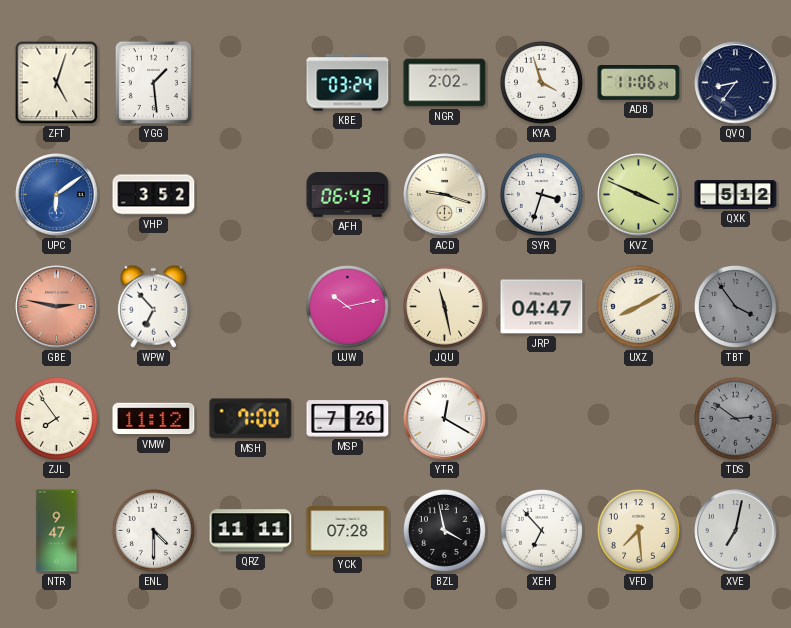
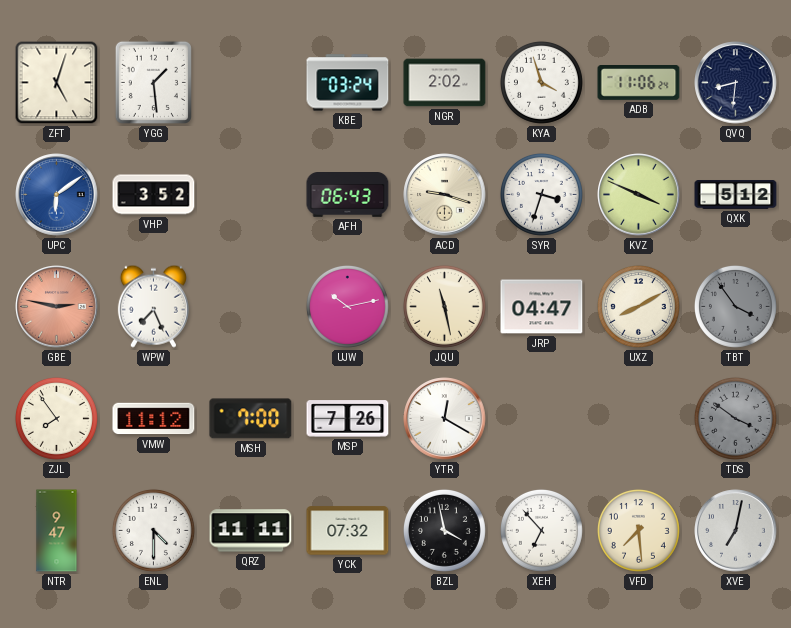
QVQ: 8:36 -> 8:31 (736, 83)
WPW: 6:53 -> 7:26 (153, 306)
TDS: 2:51 -> 3:51 (735, 418)
YCK: 07:28 -> 07:32 (348, 531)
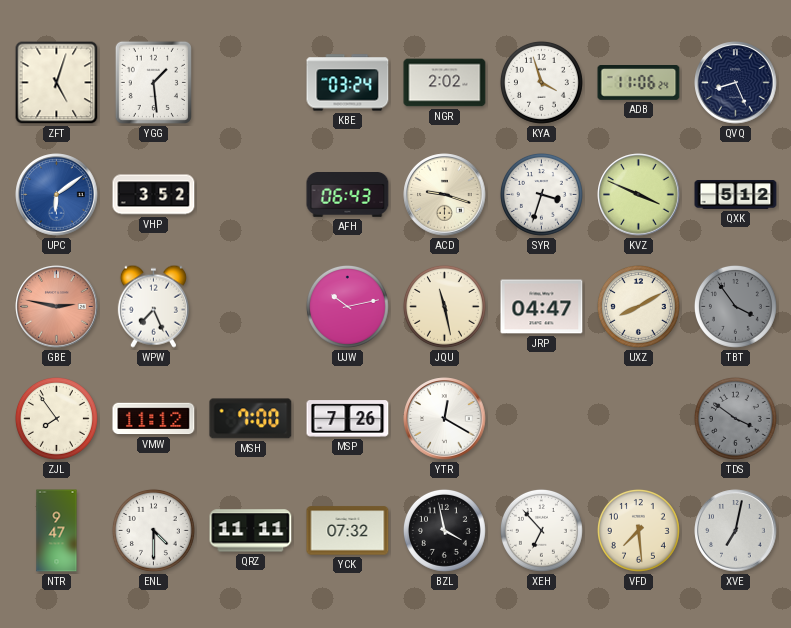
QVQ: 8:31 -> 8:26 (736, 83)
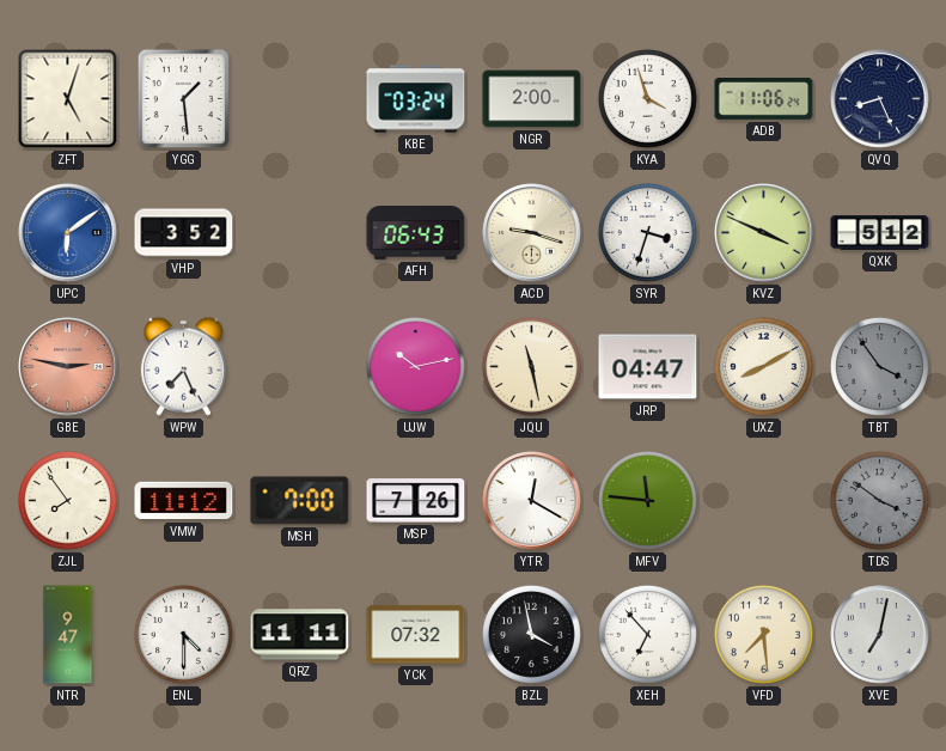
NGR: 2:02 -> 2:00 (532, 99)
MFV: none -> 11:46 (647, 500)
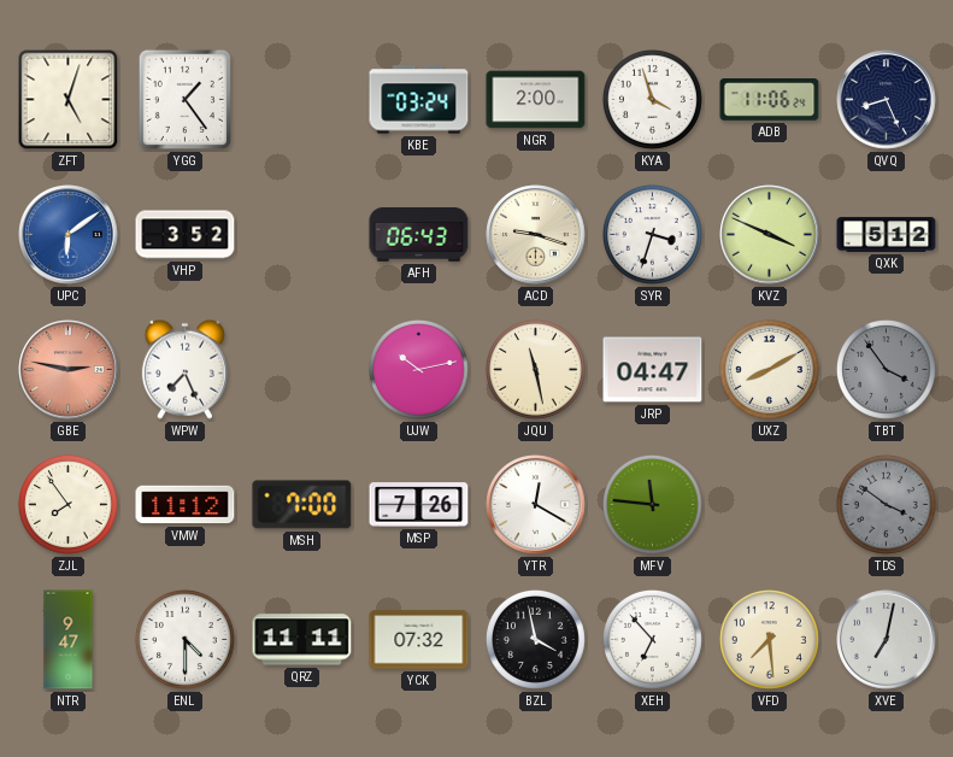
YGG: 1:29 -> 1:24 (184, 99)
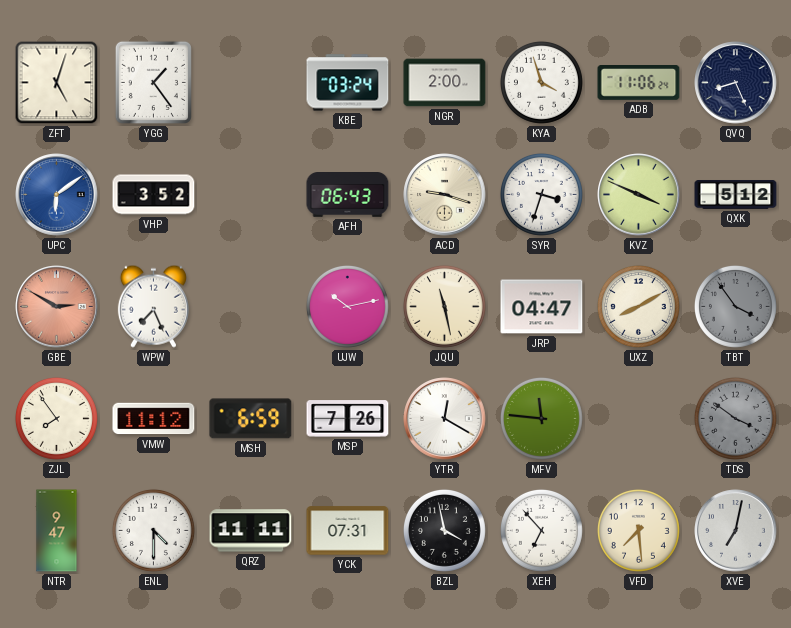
GBE: 2:47 -> 2:50 (57, 307)
MSH: 7:00 -> 6:59 (251, 419)
YCK: 07:32 -> 07:31 (348, 531)
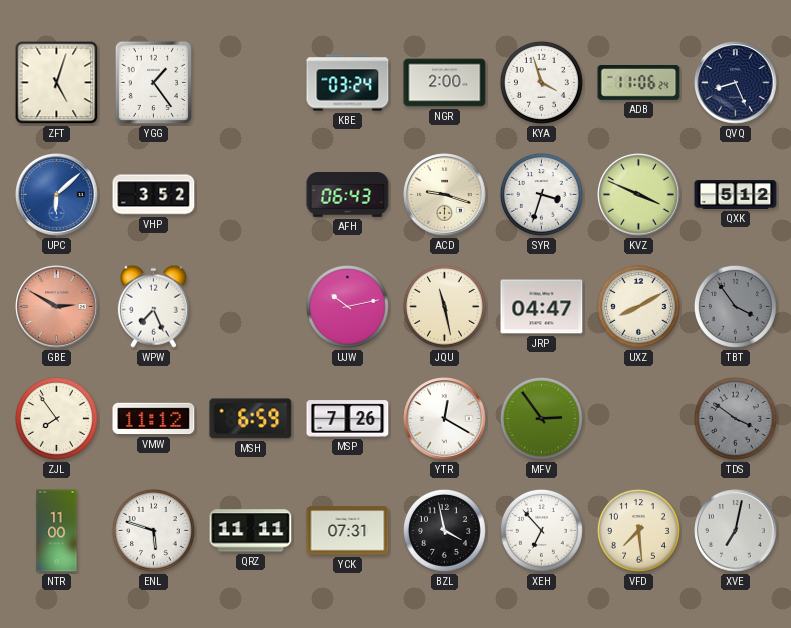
UPC: 6:09 -> 6:08 (57, 195)
MFV: 11:46 -> 2:54 (541, 418)
NTR: 9:47 -> 11:00 (57, 531)
ENL: 4:30 -> 5:48 (153, 530)
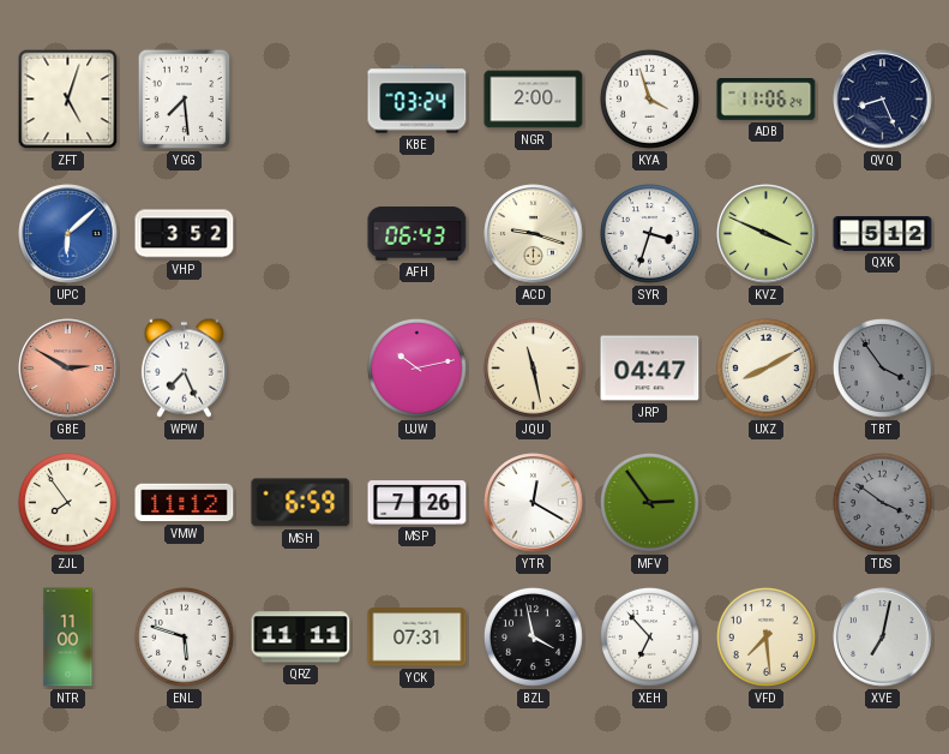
YGG: 1:24 -> 7:29 (184, 98)
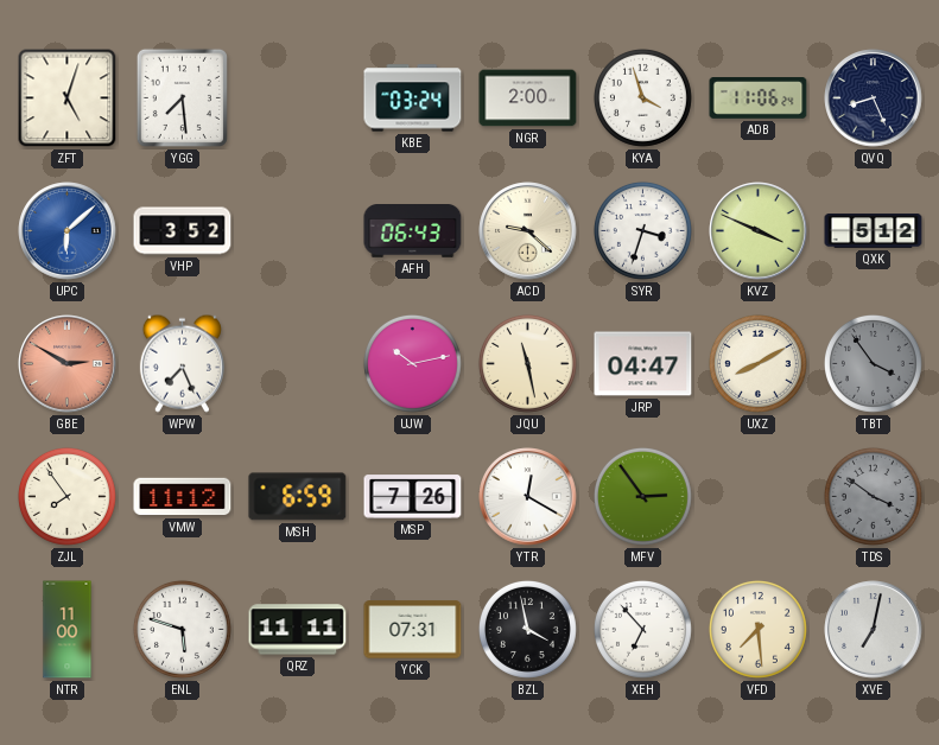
ACD: 9:18 -> 9:22 (528, 231)
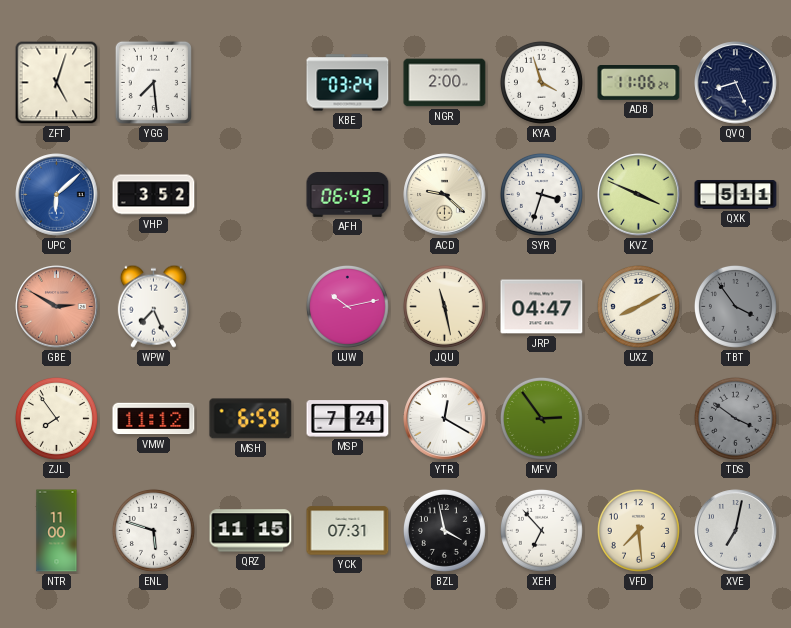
QXK: 5:12 -> 5:11 (736, 195)
MSP: 7:26 -> 7:24 (348, 419)
QRZ: 11:11 -> 11:15 (251, 531)
